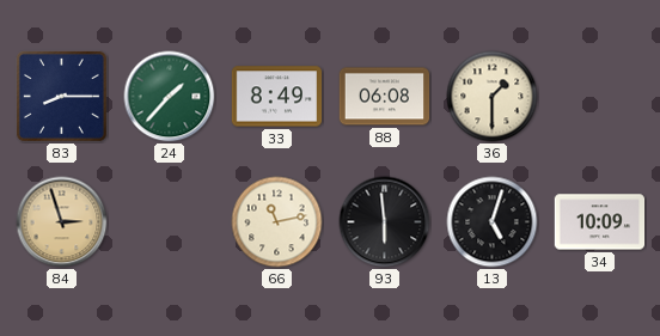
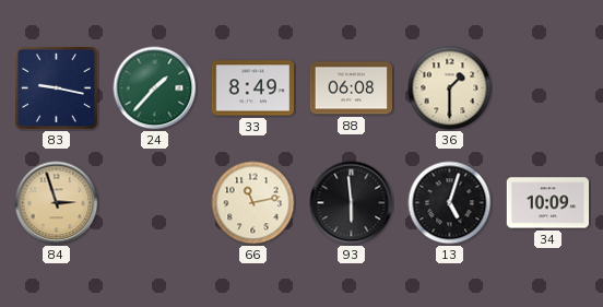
83: 8:15 -> 9:17 (56, 87)
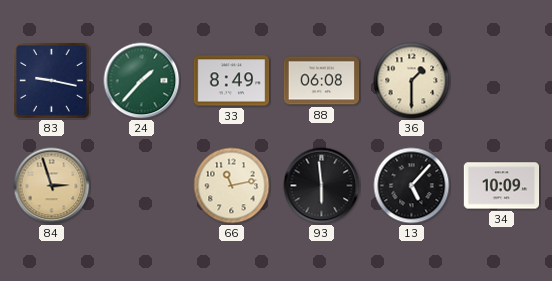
13: 5:03 -> 5:07 (412, 186)
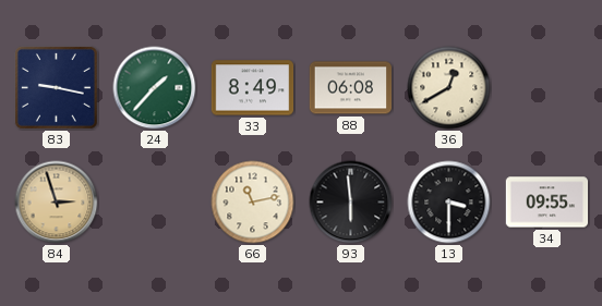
36: 1:30 -> 12:40 (449, 88)
13: 5:07 -> 3:30 (449, 203)
34: 10:09 -> 09:55 (547, 203)
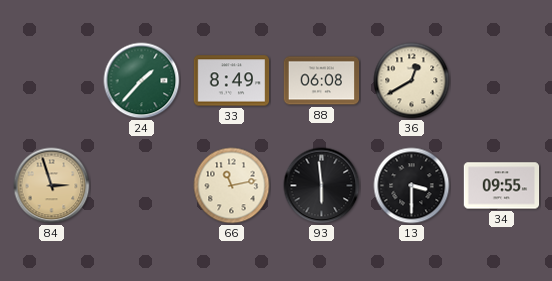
83: 9:17 -> none (56, 87)
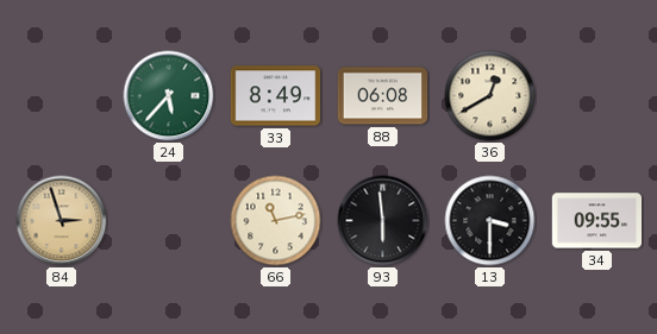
24: 1:37 -> 5:37 (169, 96)
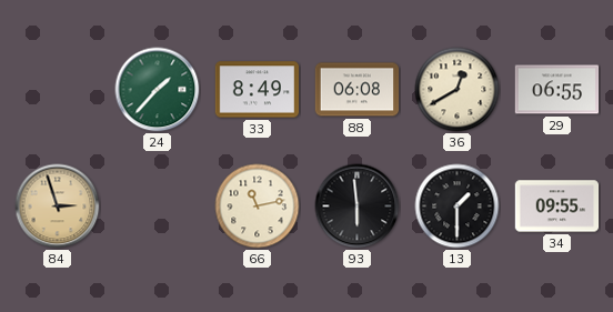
24: 5:37 -> 1:37 (158, 90)
29: none -> 06:55 (557, 90)
13: 3:30 -> 1:30 (458, 207)
